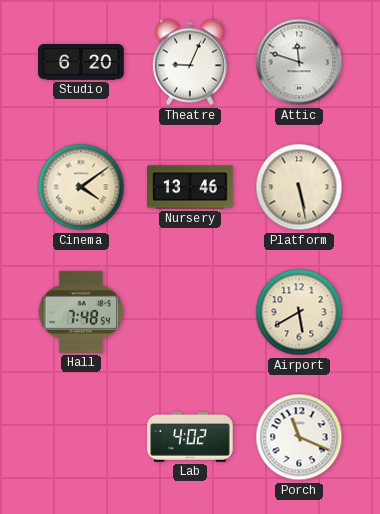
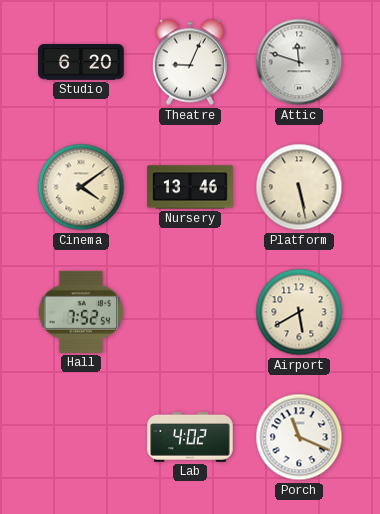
Hall: 7:48 -> 7:52 (81, 312)
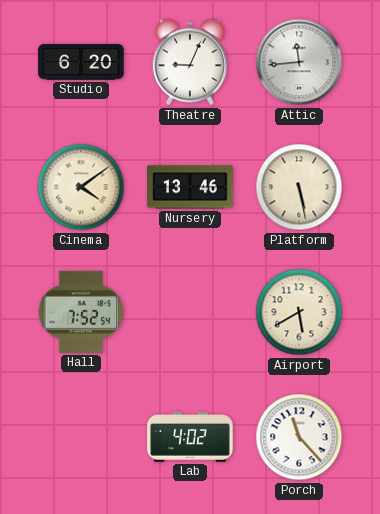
Attic: 11:48 -> 11:44 (299, 62)
Porch: 11:19 -> 11:23 (299, 437)
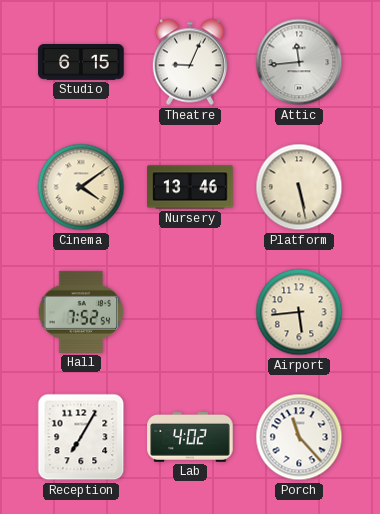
Studio: 6:20 -> 6:15 (81, 62)
Airport: 5:40 -> 5:44 (299, 312)
Reception: none -> 7:05 (81, 437)
